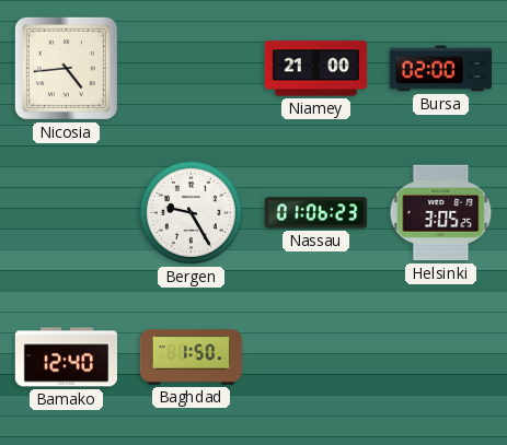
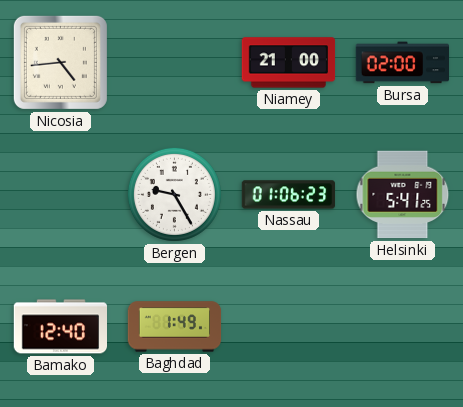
Helsinki: 3:05 -> 5:41 (403, 195)
Baghdad: 1:50 -> 1:49 (175, 327)
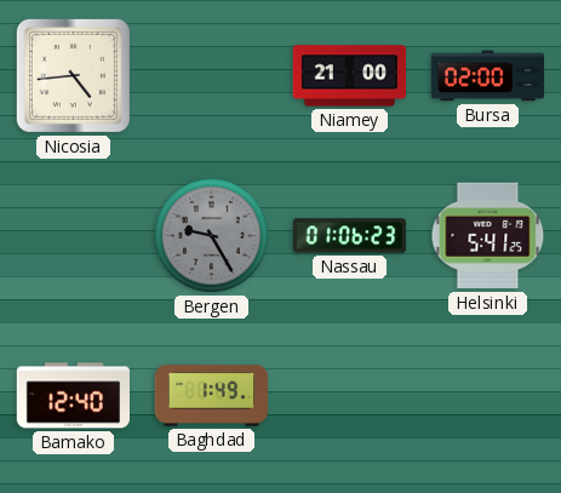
Bergen dial: white -> grey (211, 235)
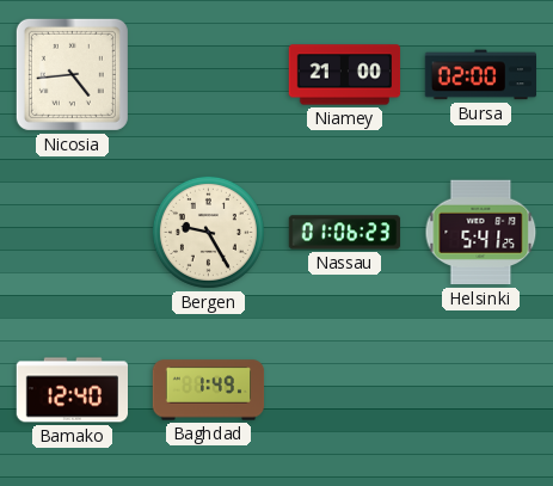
Bergen dial: grey -> cream (208, 232)
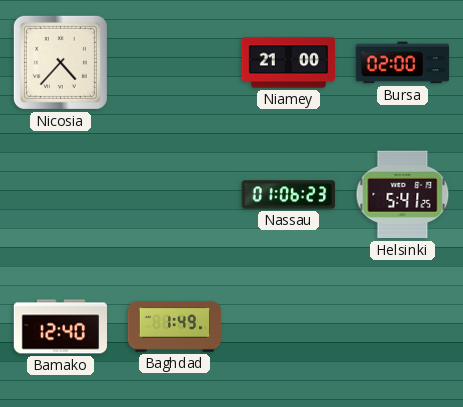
Nicosia: 4:44 -> 4:37 (60, 62)
Bergen: 9:25 -> none (208, 232)
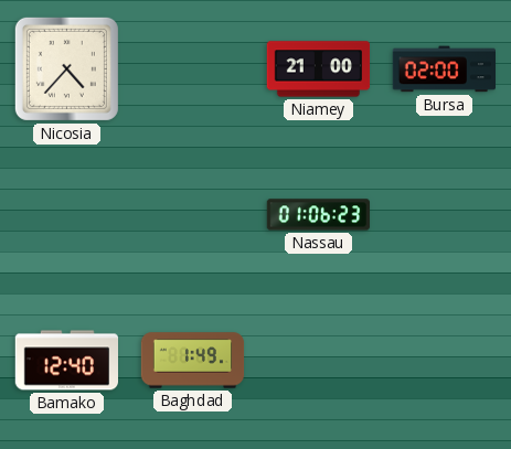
Helsinki: 5:41 -> none (403, 195)
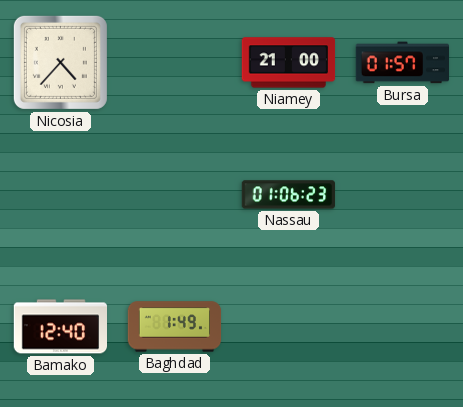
Bursa: 02:00 -> 01:57 (402, 63)
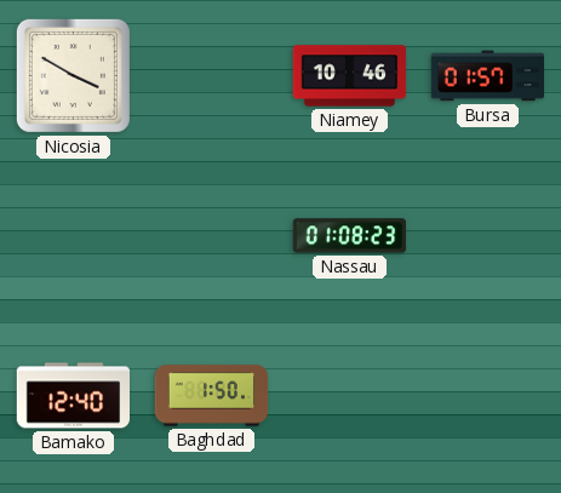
Nicosia: 4:37 -> 3:50 (73, 75)
Niamey: 21:00 -> 10:46 (350, 76)
Nassau: 01:06 -> 01:08 (350, 236)
Baghdad: 1:49 -> 1:50 (212, 396)
